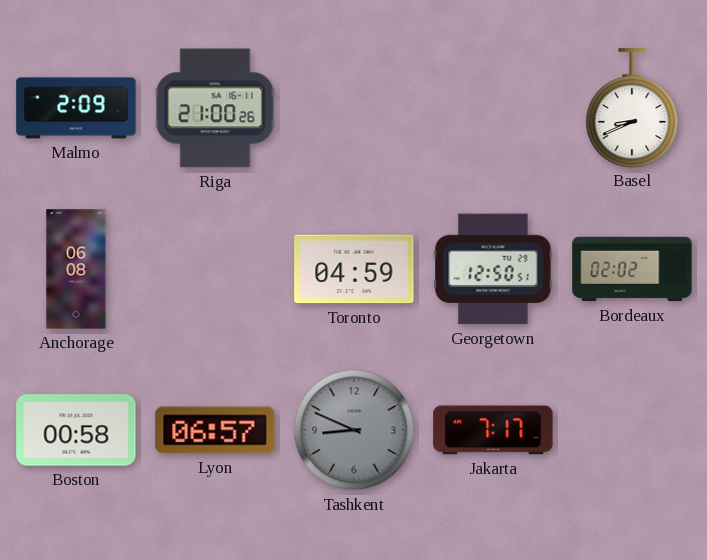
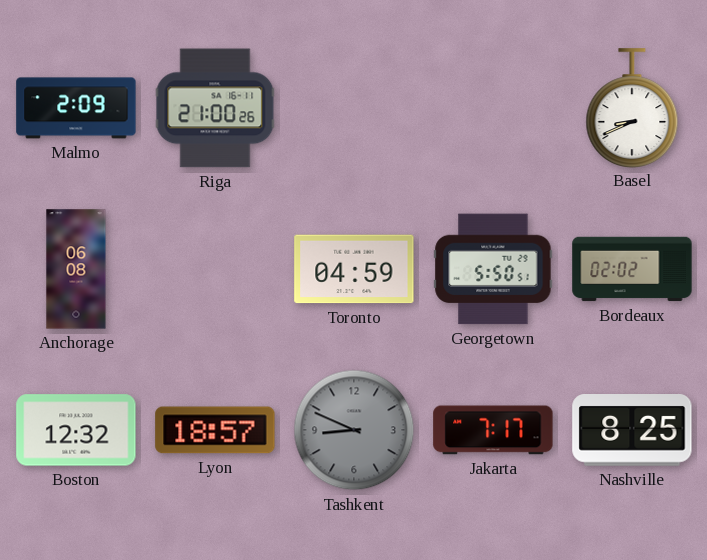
Georgetown: 12:50 -> 5:50 (493, 269)
Boston: 00:58 -> 12:32 (76, 430)
Lyon: 06:57 -> 18:57 (215, 430)
Nashville: none -> 8:25 (632, 431)
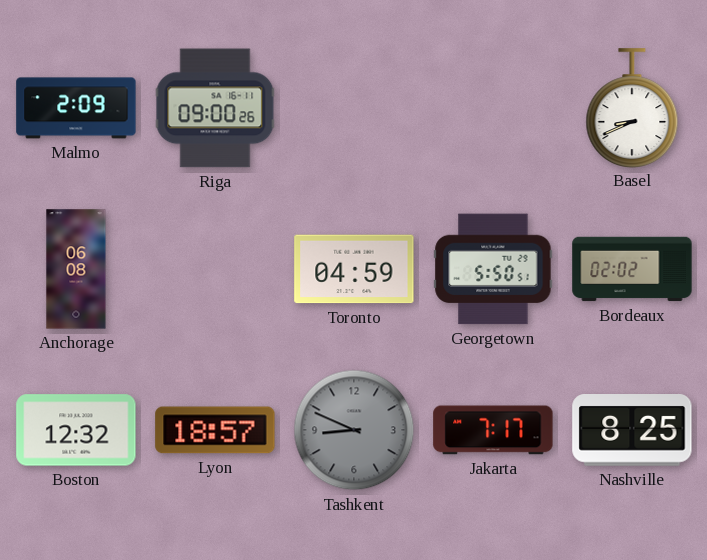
Riga: 21:00 -> 09:00 (215, 108)
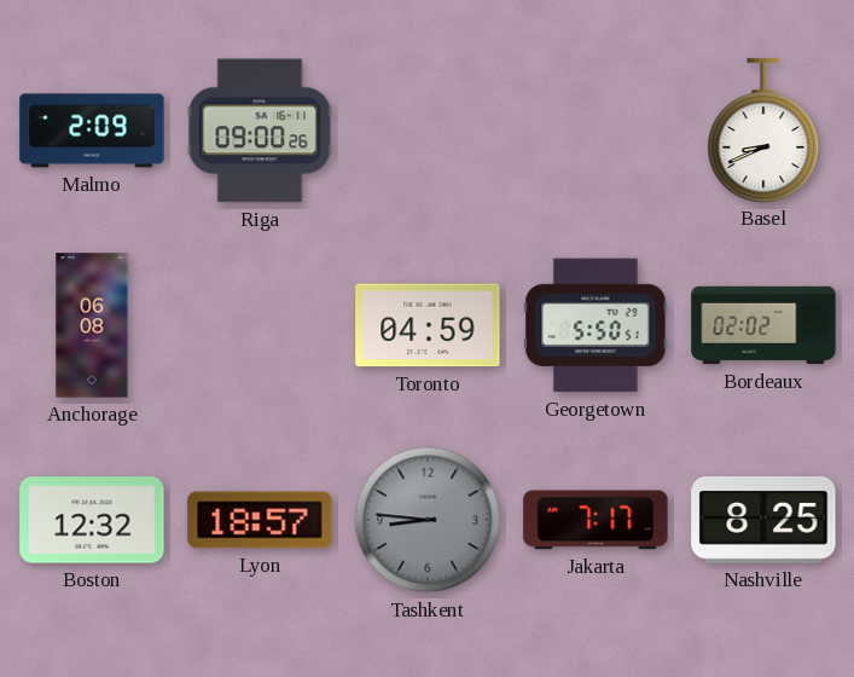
Tashkent: 8:49 -> 8:46 (428, 520)
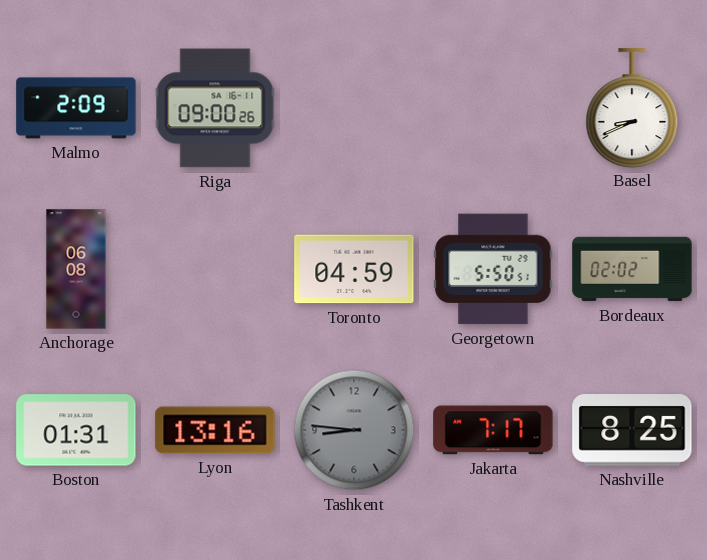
Boston: 12:32 -> 01:31 (76, 430)
Lyon: 18:57 -> 13:16 (215, 430)
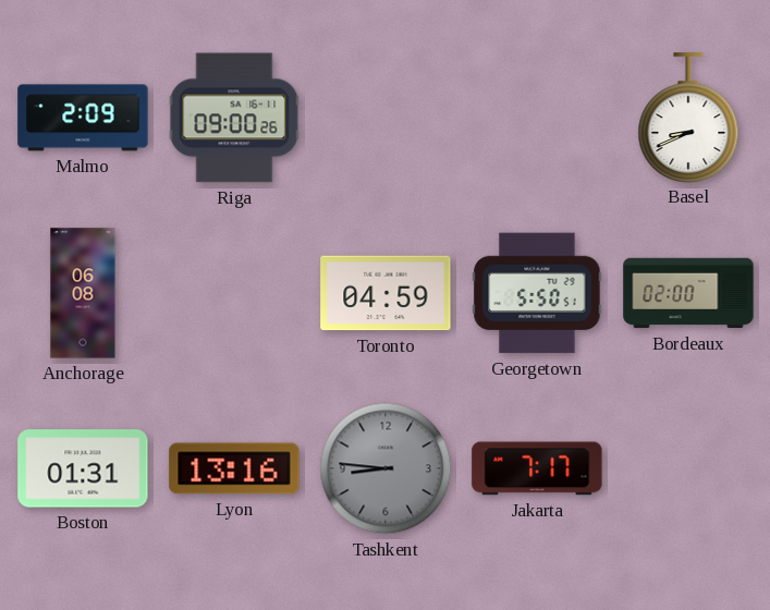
Bordeaux: 02:02 -> 02:00 (688, 293)
Nashville: 8:25 -> none (632, 431)
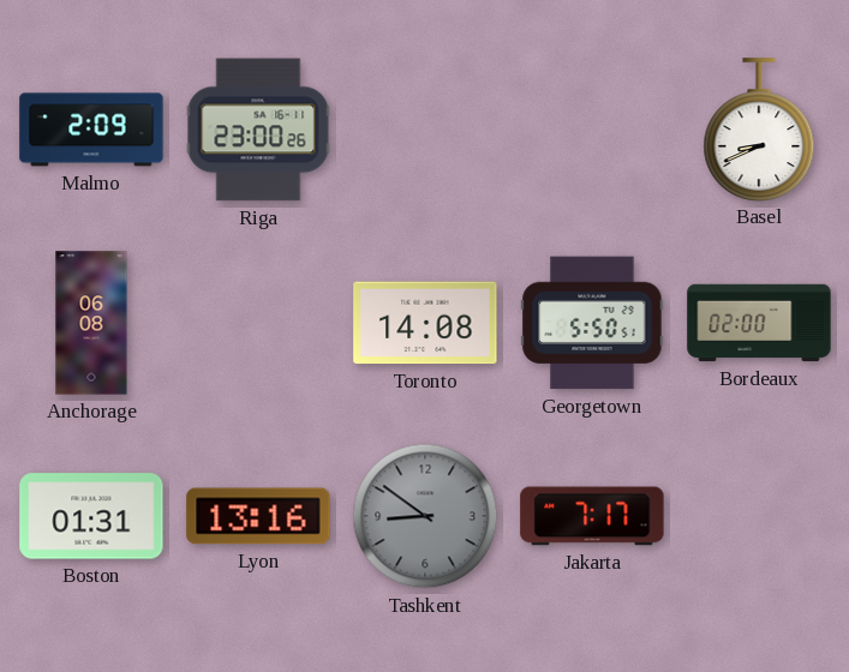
Riga: 09:00 -> 23:00 (258, 130)
Toronto: 04:59 -> 14:08 (425, 323)
Tashkent: 8:46 -> 8:51 (425, 516)
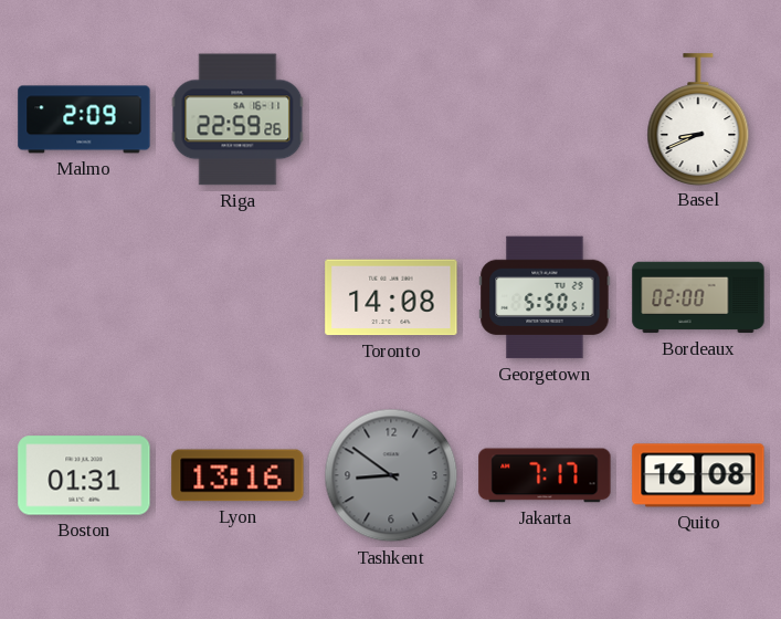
Riga: 23:00 -> 22:59 (238, 119)
Anchorage: 06:08 -> none (91, 323)
Quito: none -> 16:08 (698, 475)
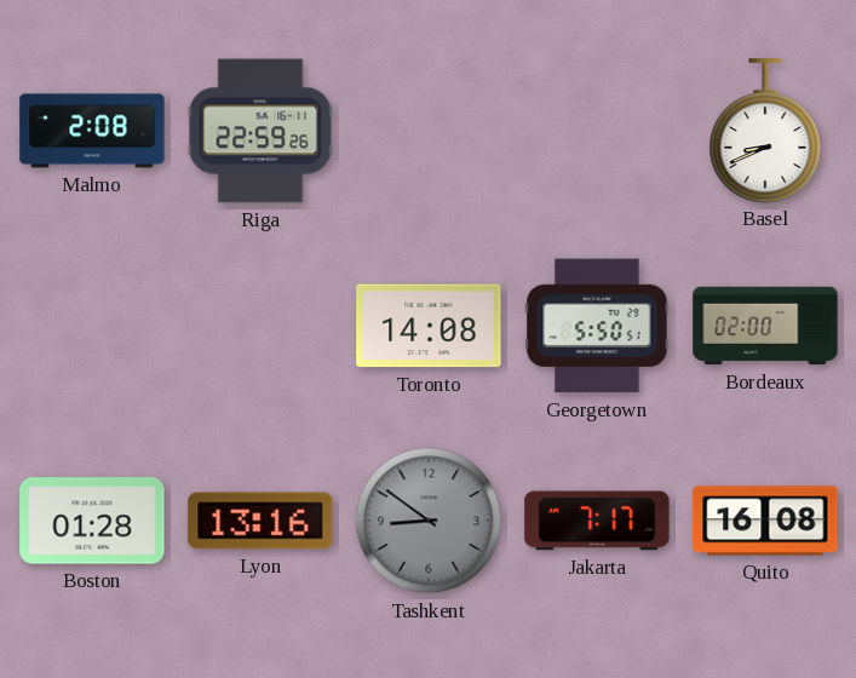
Malmo: 2:09 -> 2:08 (92, 131)
Boston: 01:31 -> 01:28 (92, 521)
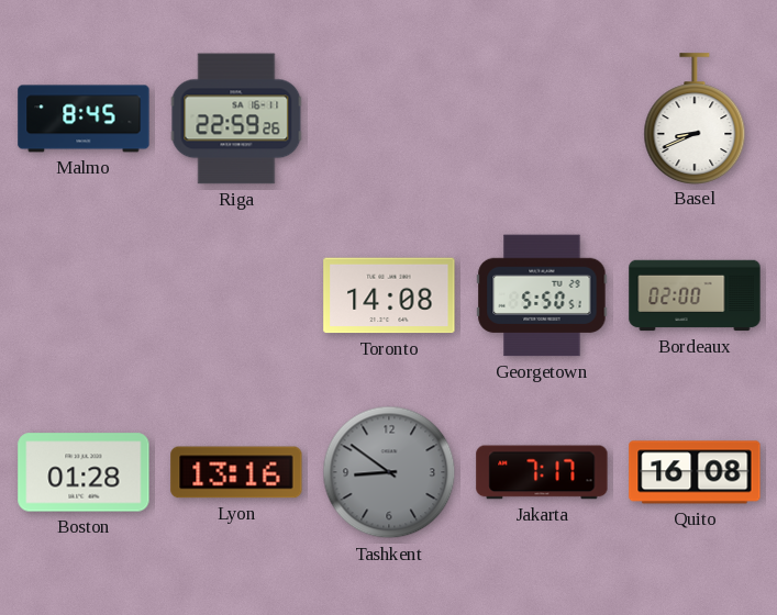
Malmo: 2:08 -> 8:45 (84, 119)
